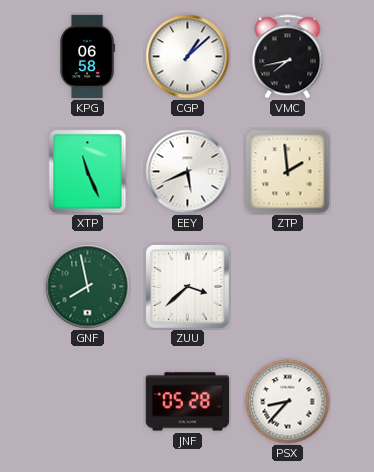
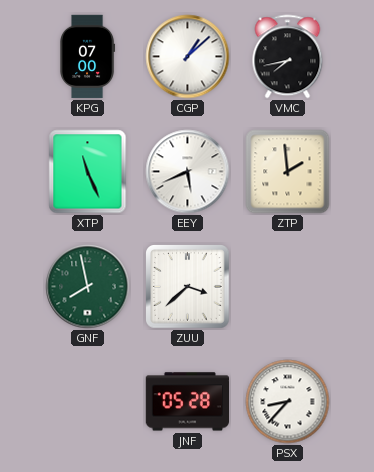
KPG: 06:58 -> 07:00 (88, 57)
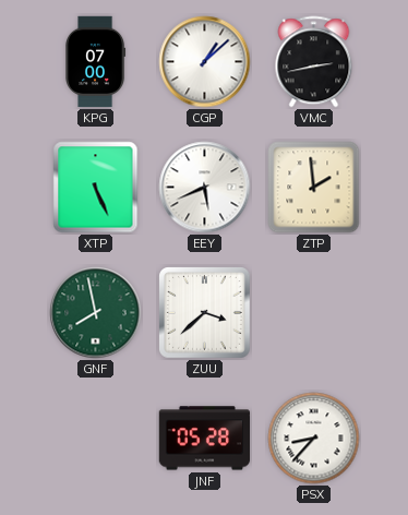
VMC: 7:43 -> 2:43 (314, 62)
XTP: 11:26 -> 5:26 (96, 188)
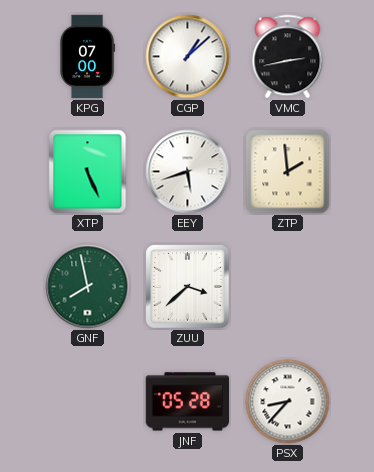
EEY: 5:41 -> 5:42 (188, 172)
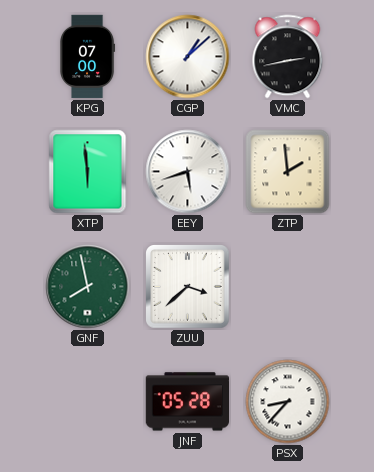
XTP: 5:26 -> 5:59 (88, 172)
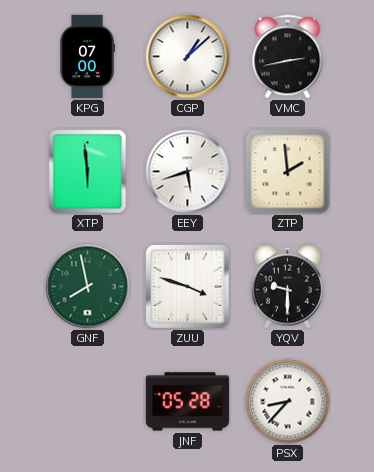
ZUU: 3:38 -> 3:48 (188, 287)
YQV: none -> 9:30 (287, 287)
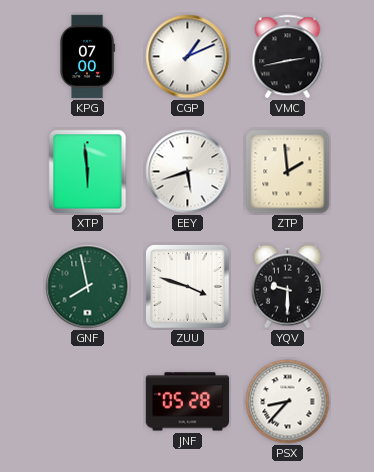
CGP: 1:08 -> 1:11 (188, 57)
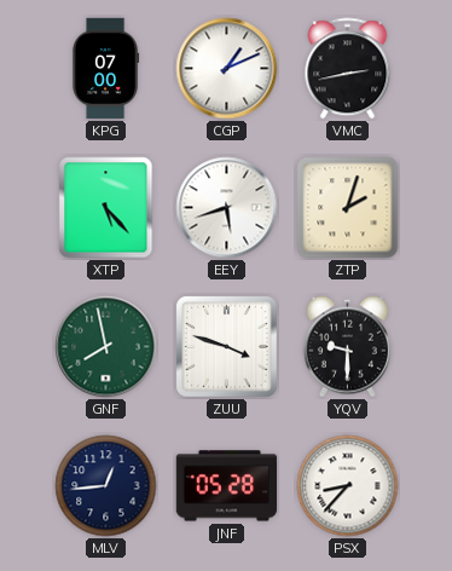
XTP: 5:59 -> 5:23 (106, 208)
ZTP: 1:59 -> 2:03 (348, 208)
MLV: none -> 12:44 (106, 486)
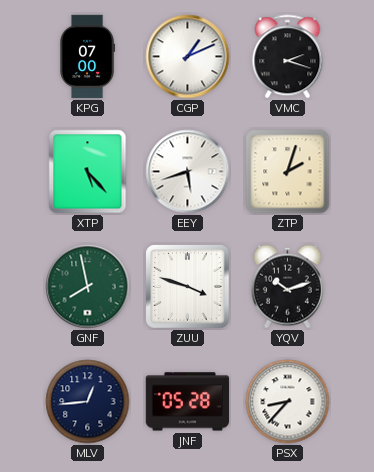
VMC: 2:43 -> 2:18 (288, 57)
YQV: 9:30 -> 10:12 (287, 287)
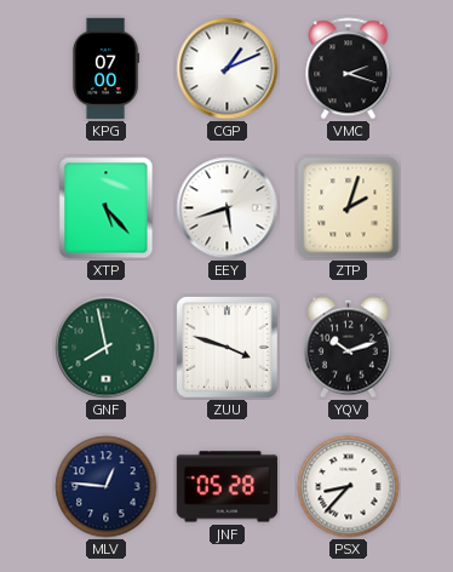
MLV: 12:44 -> 12:46 (107, 487)
